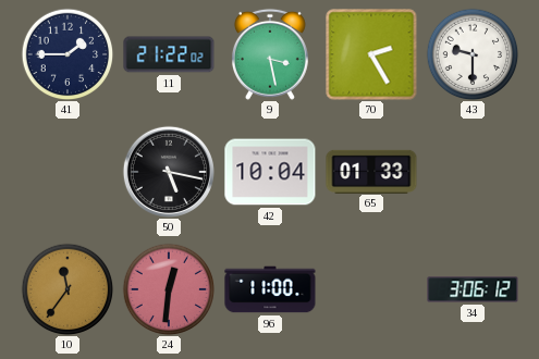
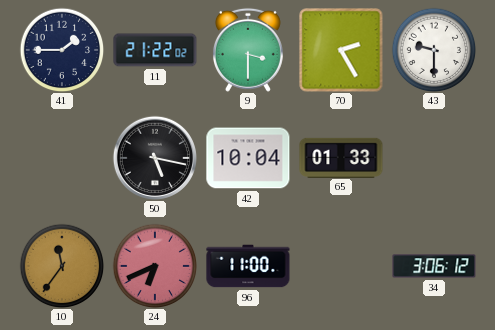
9: 3:28 -> 3:30 (248, 50)
24: 12:31 -> 6:41 (155, 266)
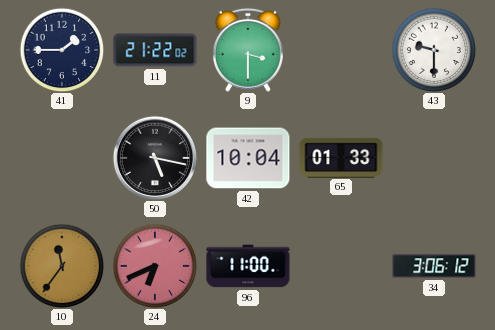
70: 2:25 -> none (341, 50)
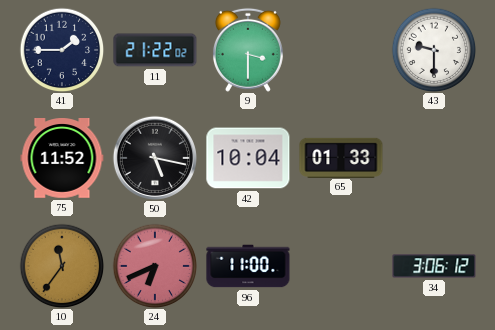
75: none -> 11:52 (62, 159)
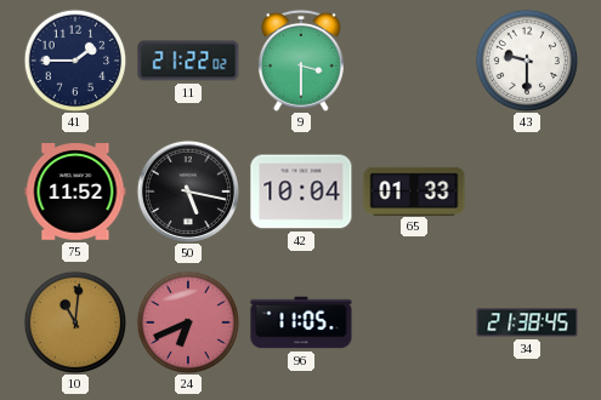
10: 11:36 -> 11:01 (75, 322)
96: 11:00 -> 11:05 (301, 322)
34: 3:06 -> 21:38 (527, 322)
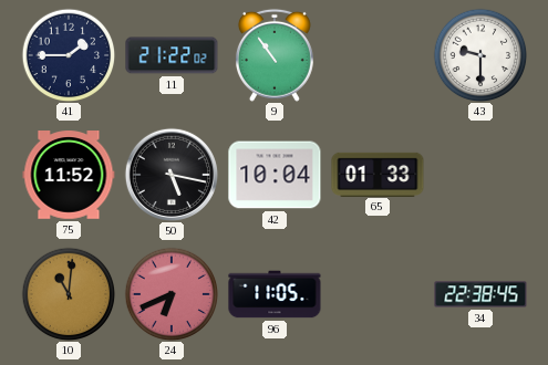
9: 3:30 -> 10:54 (275, 55)
34: 21:38 -> 22:38 (480, 294)
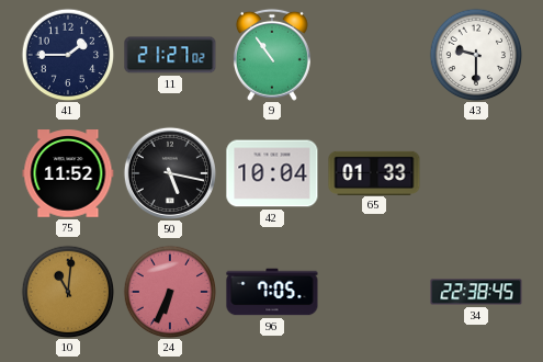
11: 21:22 -> 21:27 (170, 55)
24: 6:41 -> 6:34 (170, 292)
96: 11:05 -> 7:05 (272, 292)
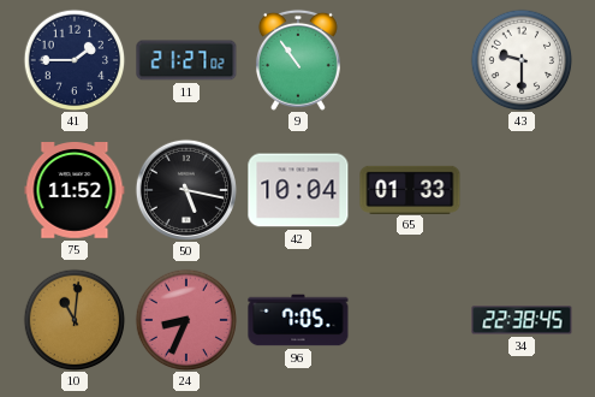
24: 6:34 -> 8:34 (186, 320)
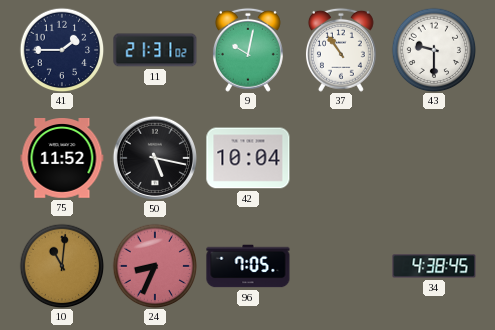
11: 21:27 -> 21:31 (155, 50)
9: 10:54 -> 10:02 (248, 50)
37: none -> 10:54 (341, 50)
65: 01:33 -> none (410, 189)
34: 22:38 -> 4:38 (434, 266)
